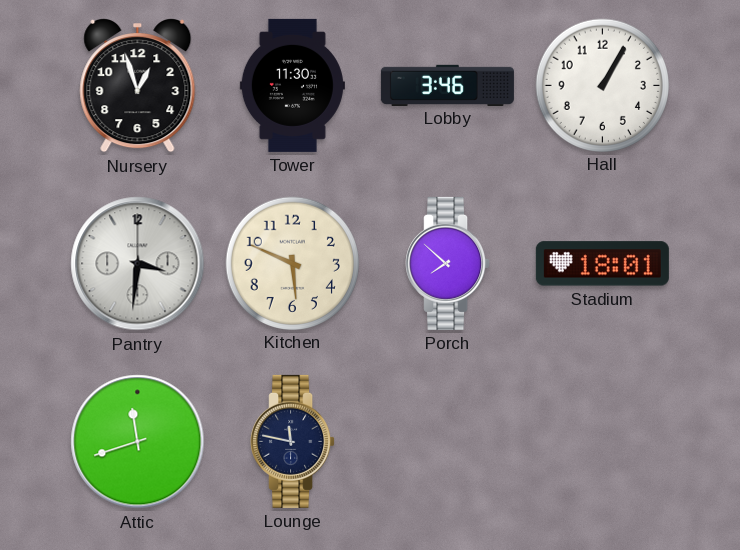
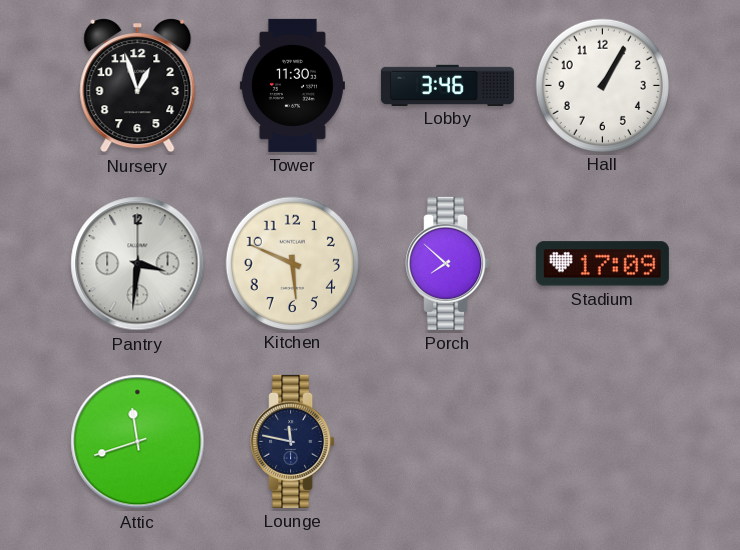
Stadium: 18:01 -> 17:09 (602, 264)
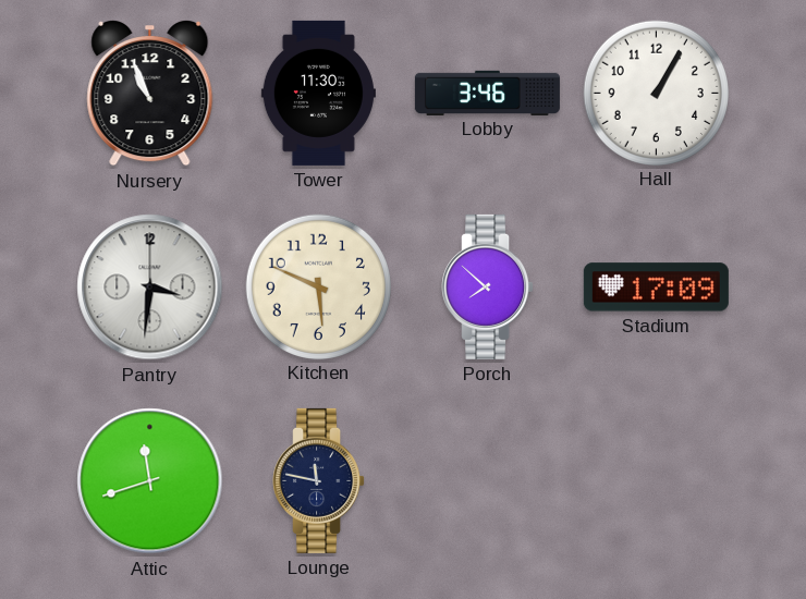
Nursery: 12:57 -> 10:56 (150, 94)
